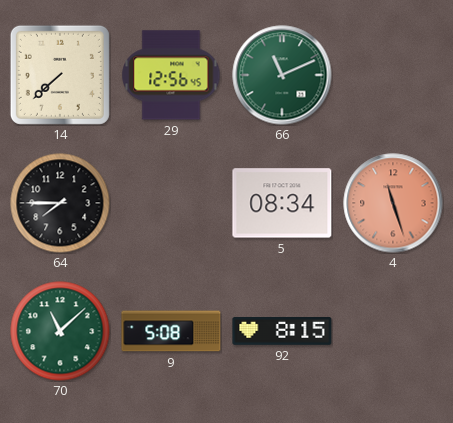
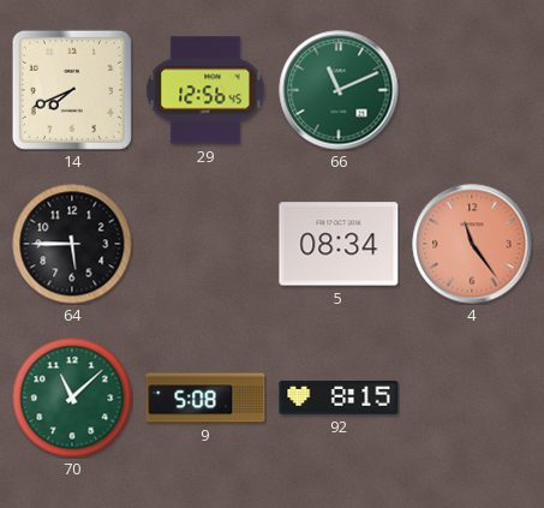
14: 7:38 -> 7:41 (72, 90)
64: 7:45 -> 5:45 (72, 244)
4: 11:27 -> 11:24 (472, 244)
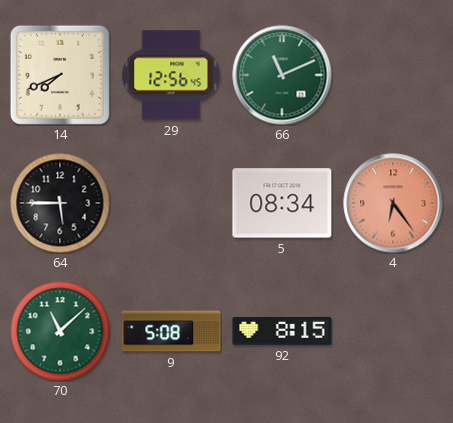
4: 11:24 -> 6:24 (393, 203)
